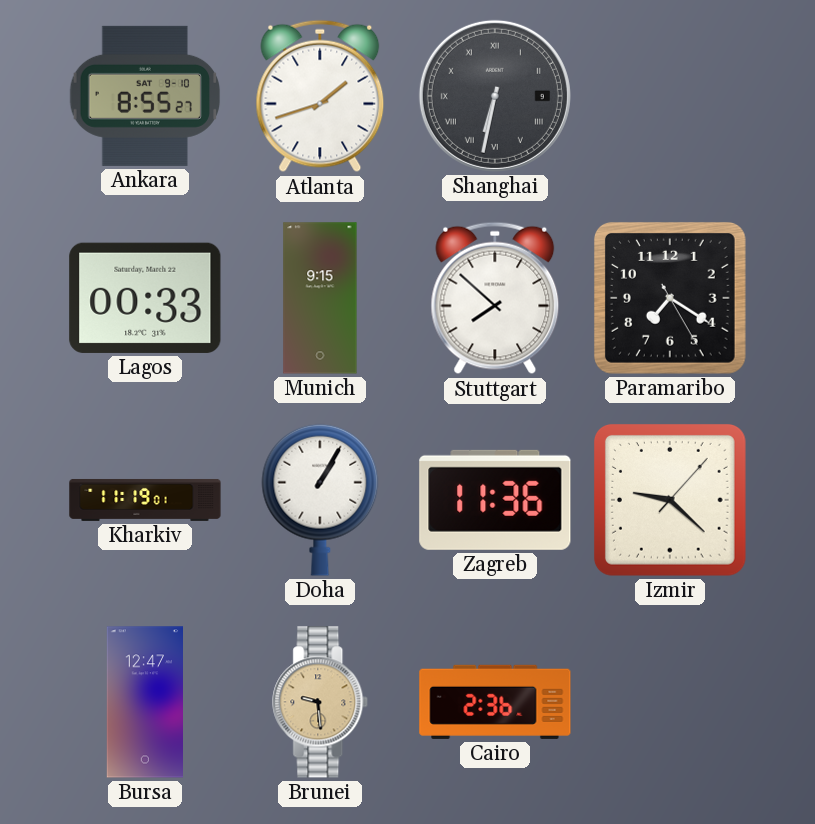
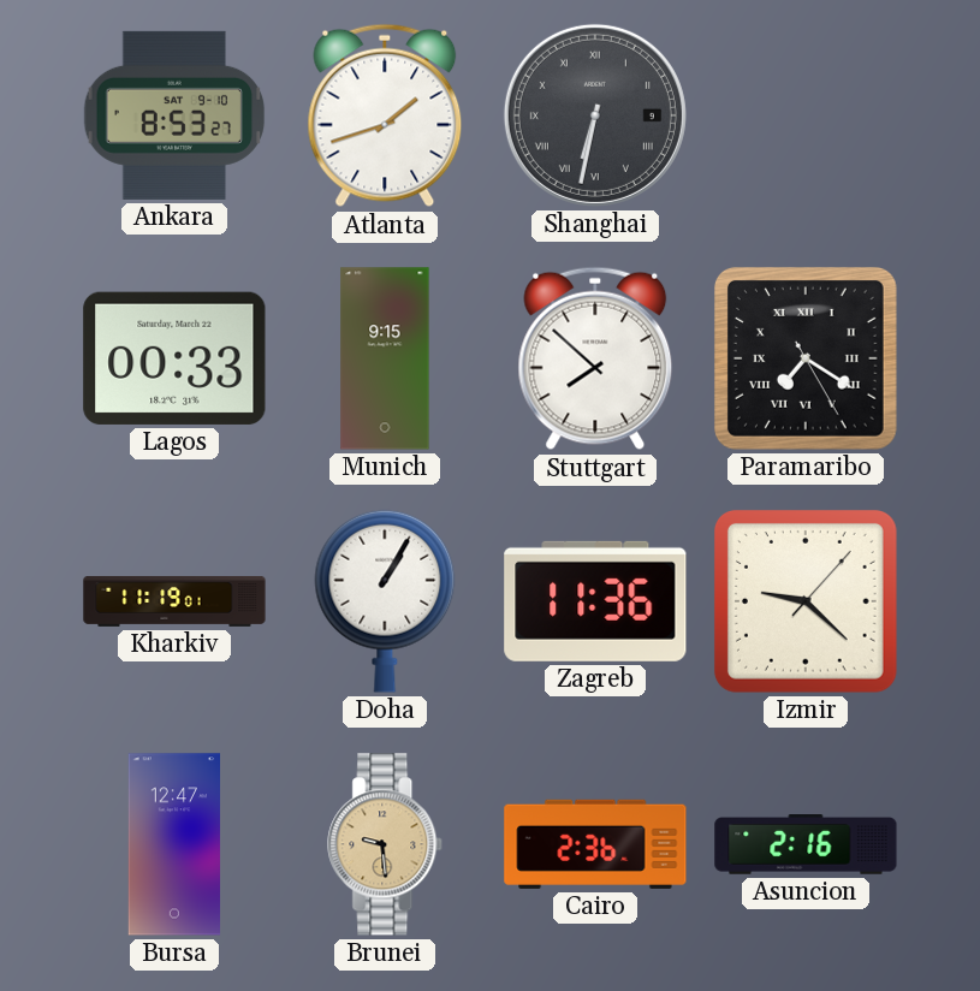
Ankara: 8:55 -> 8:53 (174, 115)
Paramaribo numerals: Arabic -> Roman (806, 358)
Asuncion: none -> 2:16 (806, 845)
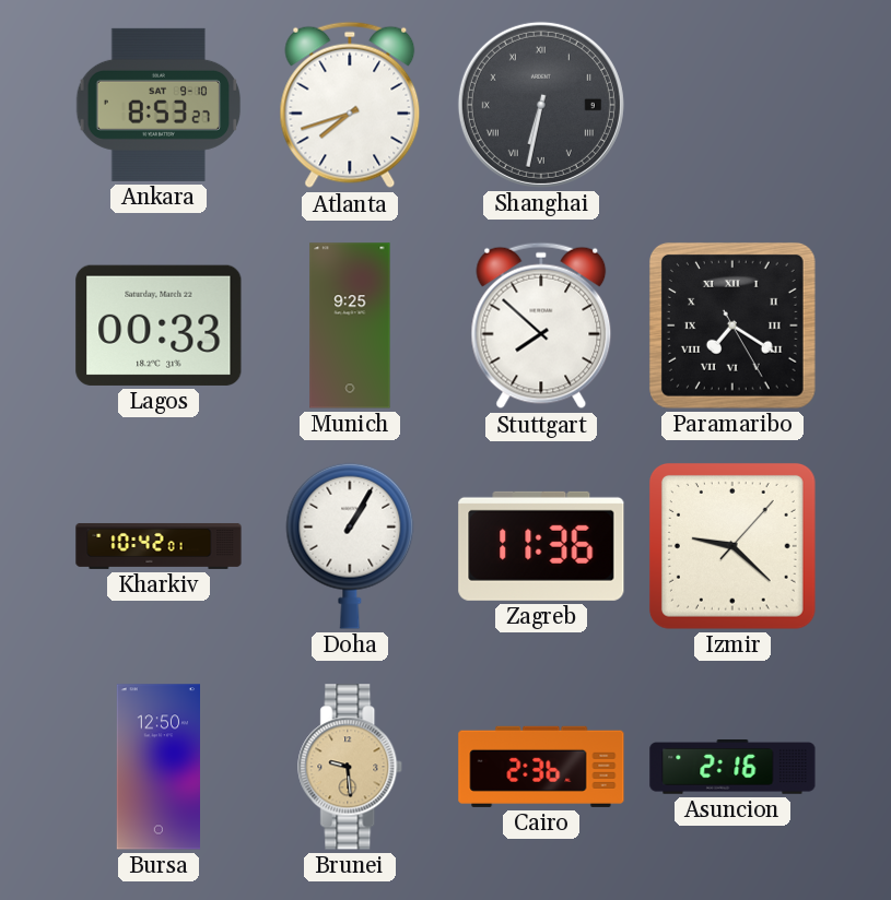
Atlanta: 1:42 -> 7:42 (350, 105)
Munich: 9:15 -> 9:25 (350, 325)
Kharkiv: 11:19 -> 10:42 (159, 546)
Bursa: 12:47 -> 12:50 (157, 767)
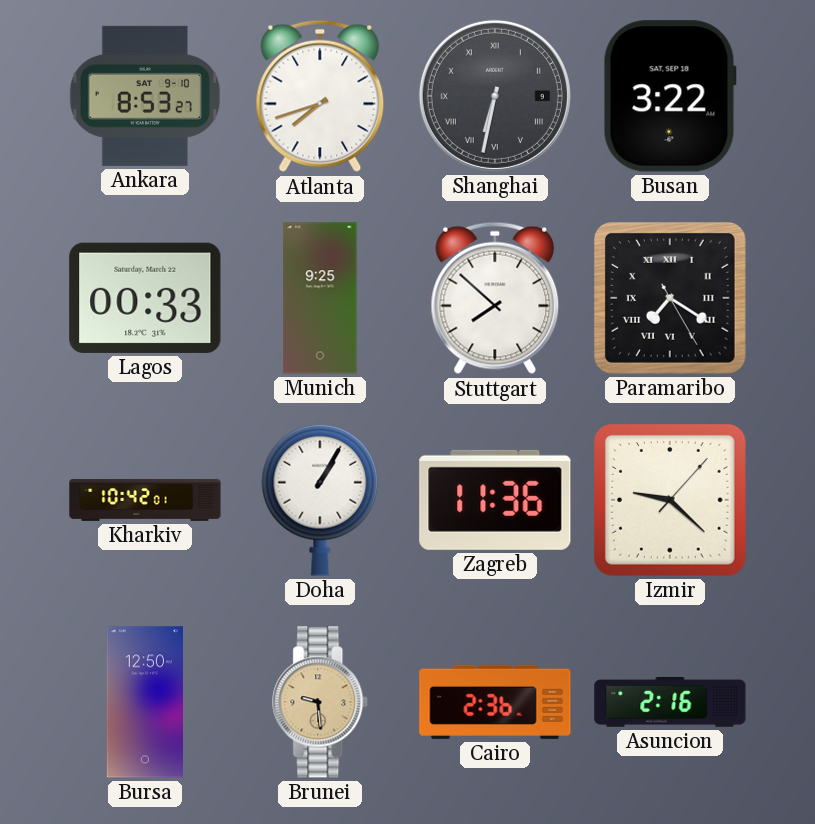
Busan: none -> 3:22 (670, 96)
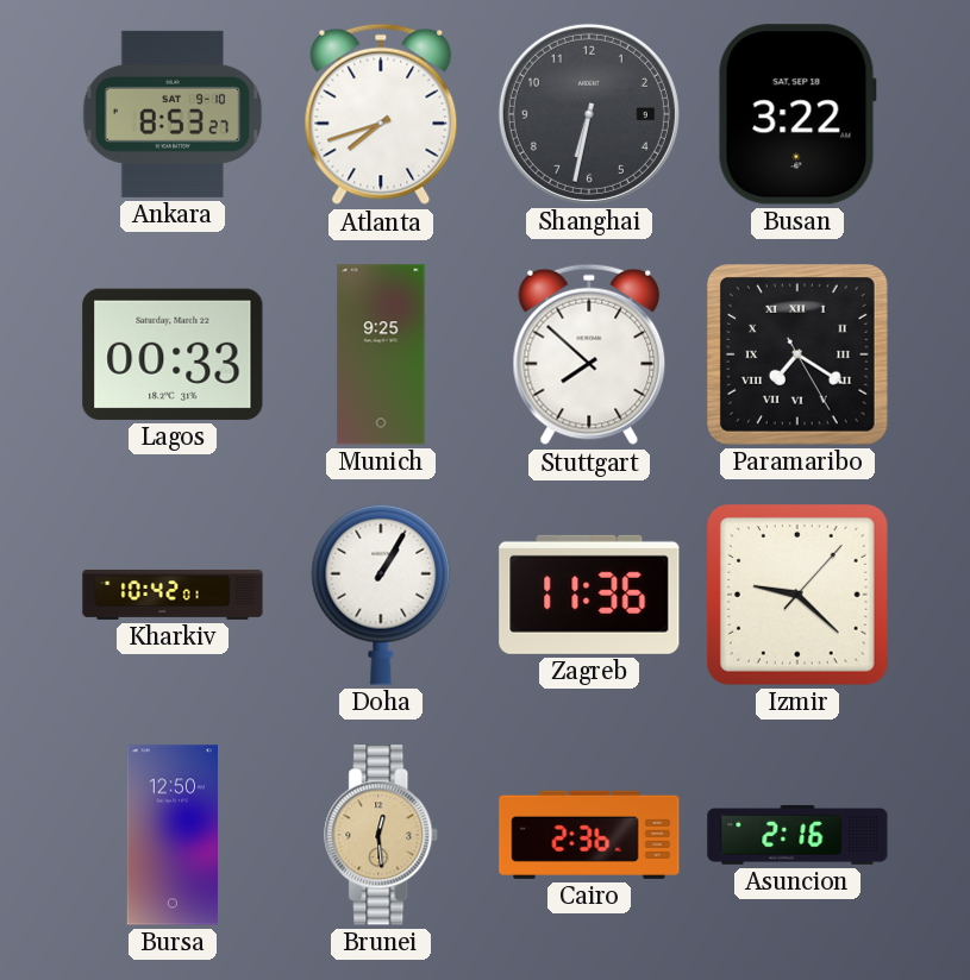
Shanghai numerals: Roman -> Arabic (589, 114)
Brunei: 9:29 -> 12:29 (382, 835)
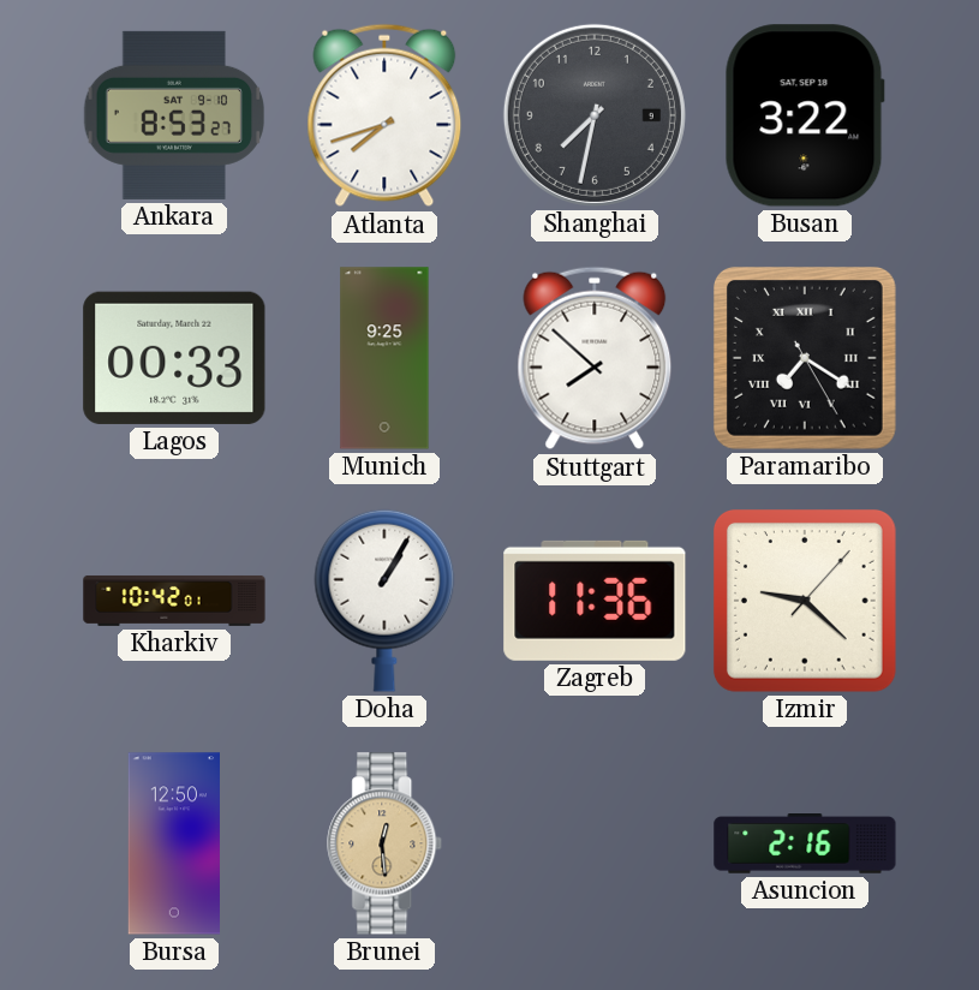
Shanghai: 6:32 -> 7:32 (595, 115)
Cairo: 2:36 -> none (589, 835)
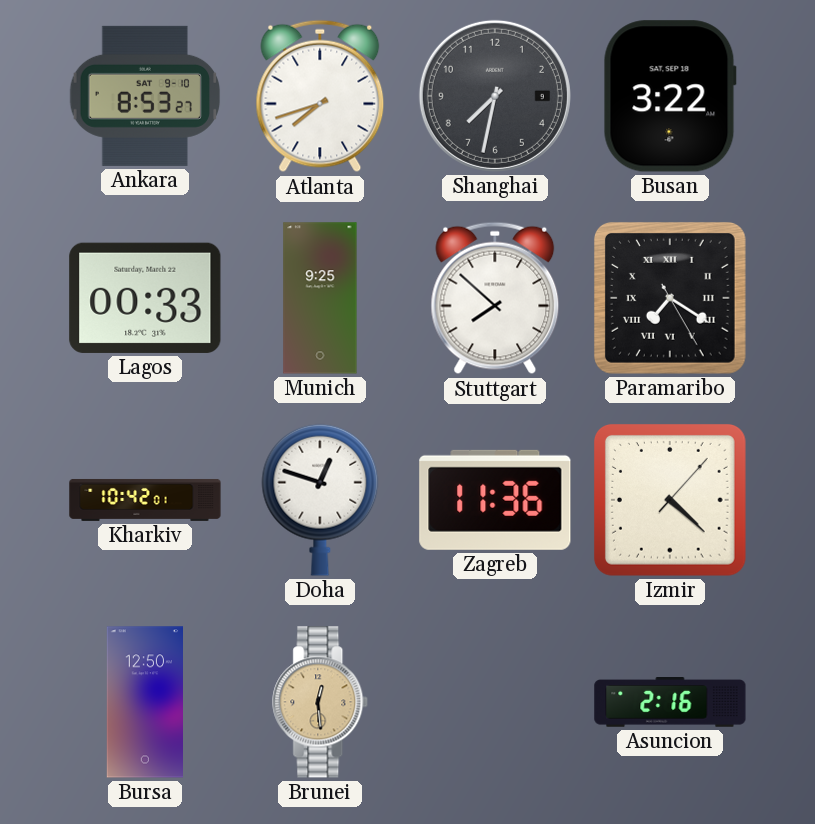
Doha: 1:05 -> 12:48 (320, 500)
Izmir: 9:22 -> 4:22 (670, 500)
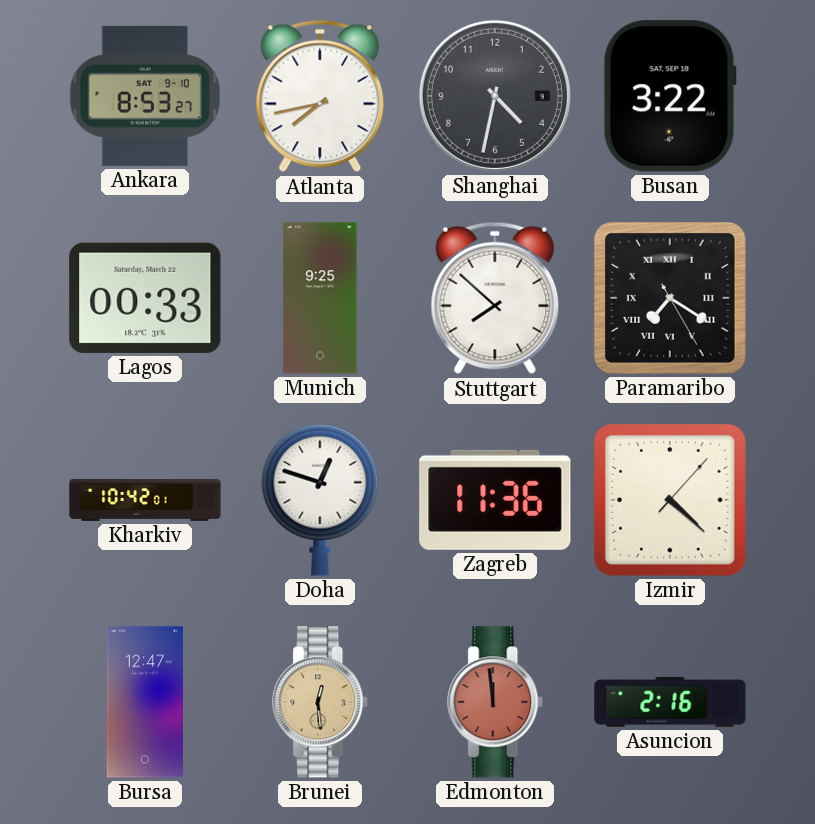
Atlanta: 7:42 -> 7:43 (320, 96)
Shanghai: 7:32 -> 4:32 (495, 96)
Bursa: 12:50 -> 12:47 (144, 702)
Edmonton: none -> 11:59 (496, 702)
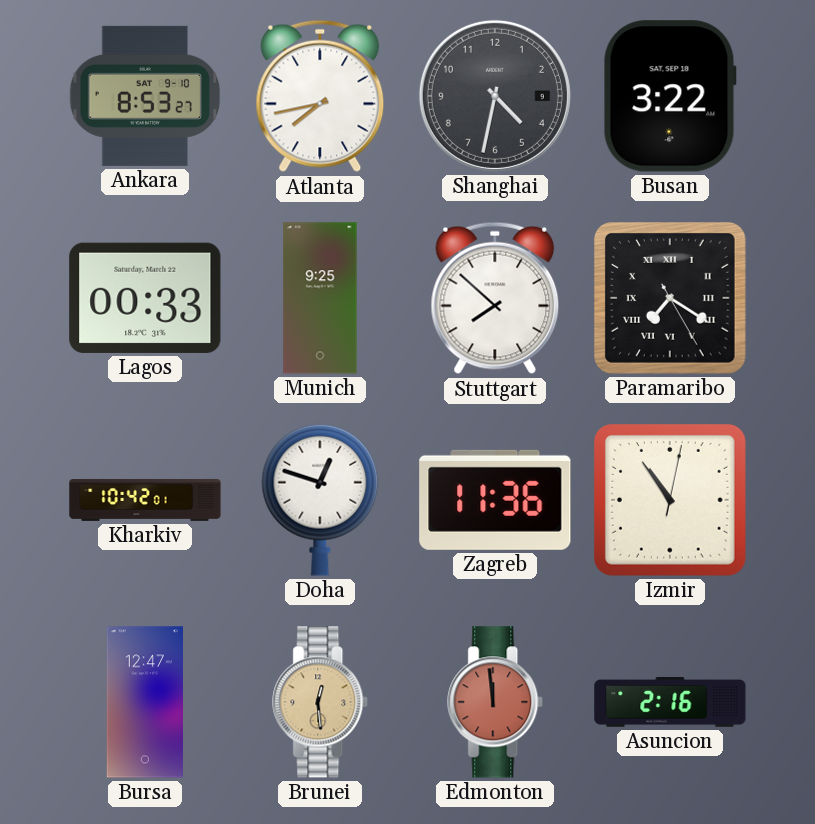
Izmir: 4:22 -> 10:54 (670, 500)
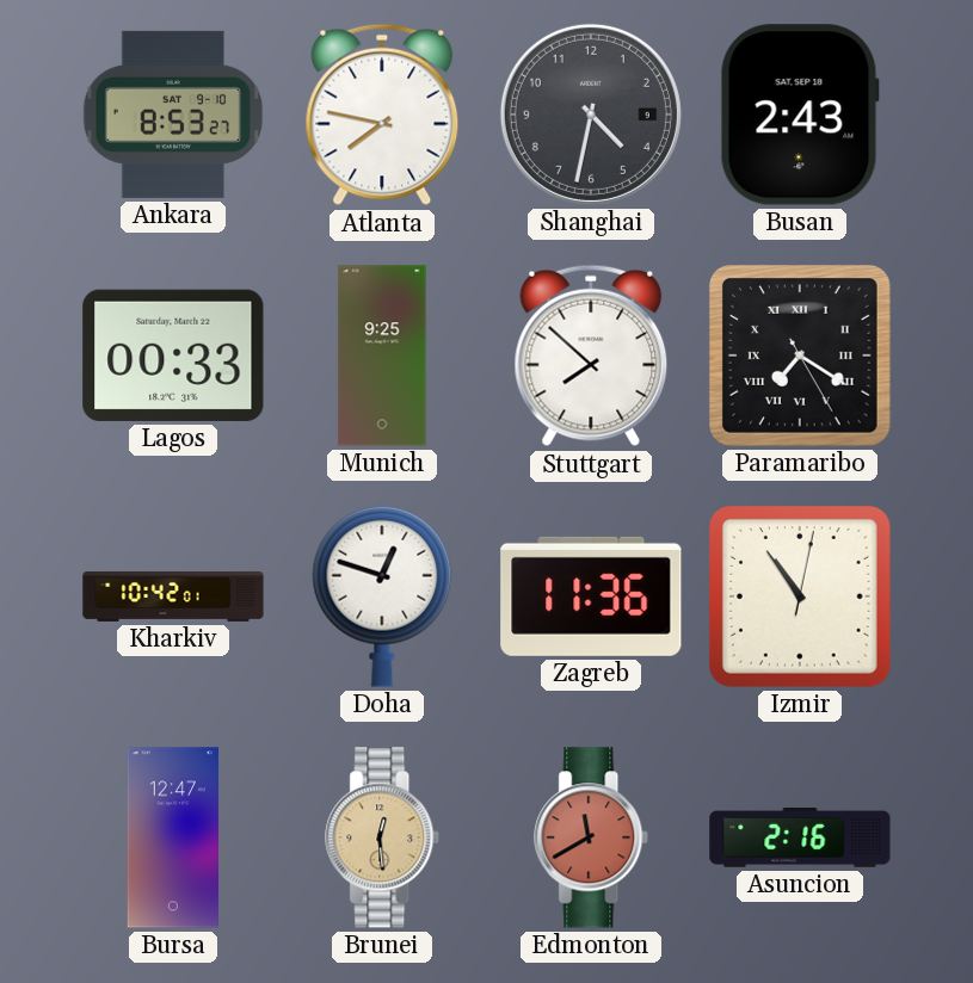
Atlanta: 7:43 -> 7:47 (382, 115)
Busan: 3:22 -> 2:43 (800, 115)
Edmonton: 11:59 -> 11:40 (592, 837)
